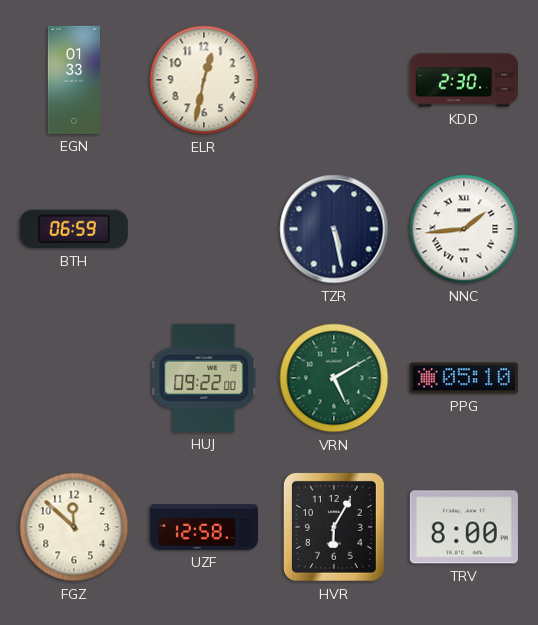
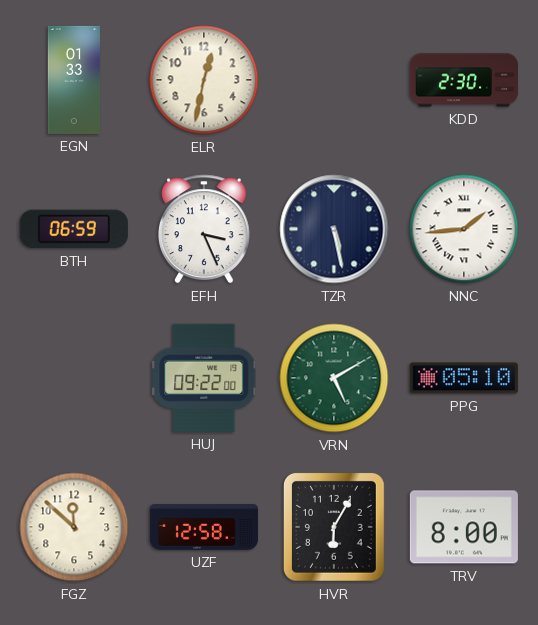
EFH: none -> 3:26 (204, 229)
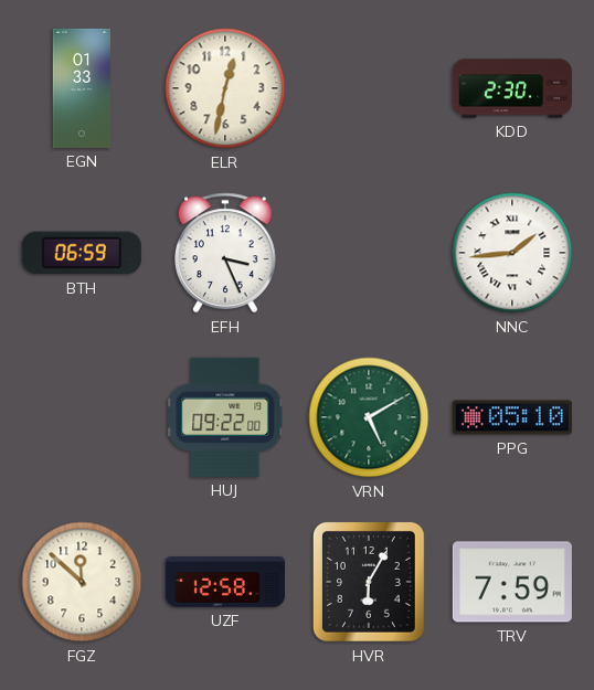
TZR: 5:28 -> none (334, 229)
TRV: 8:00 -> 7:59 (512, 582)
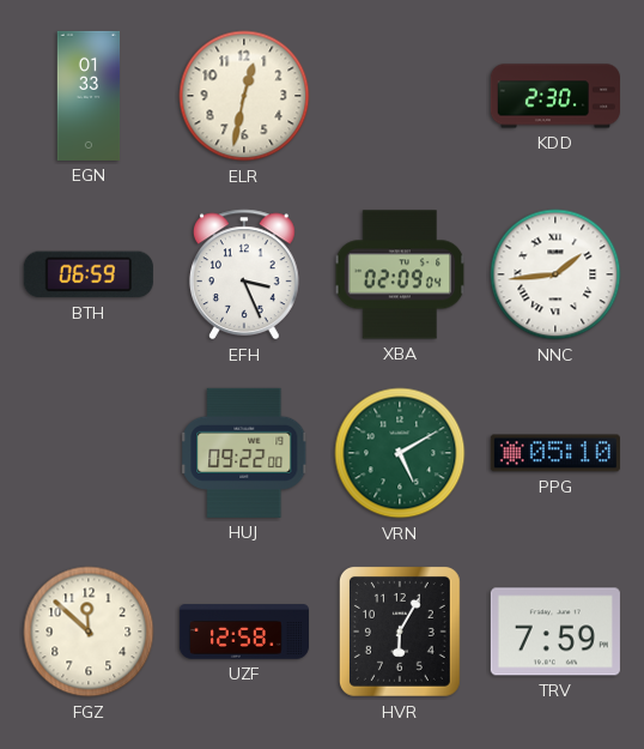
XBA: none -> 02:09 (400, 274)
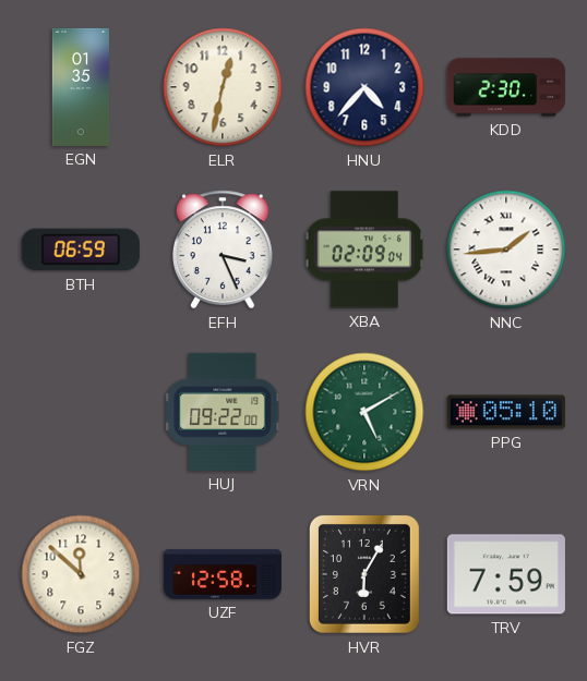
EGN: 01:33 -> 01:35 (81, 87)
HNU: none -> 4:37 (364, 87)
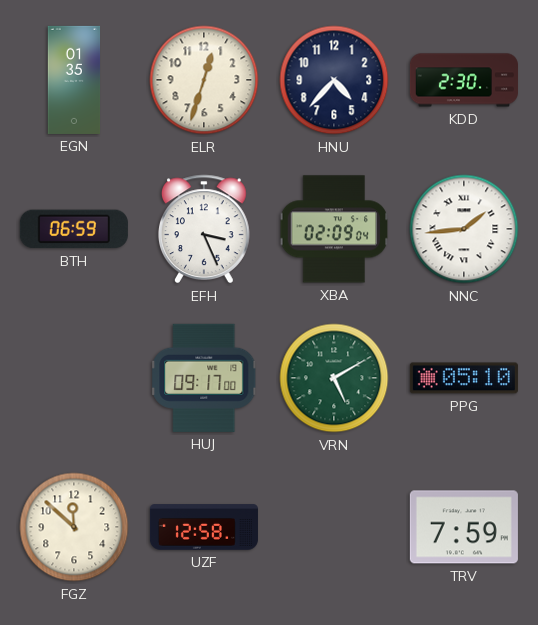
ELR: 12:32 -> 12:33 (204, 80)
HUJ: 09:22 -> 09:17 (204, 378)
HVR: 6:05 -> none (364, 574)
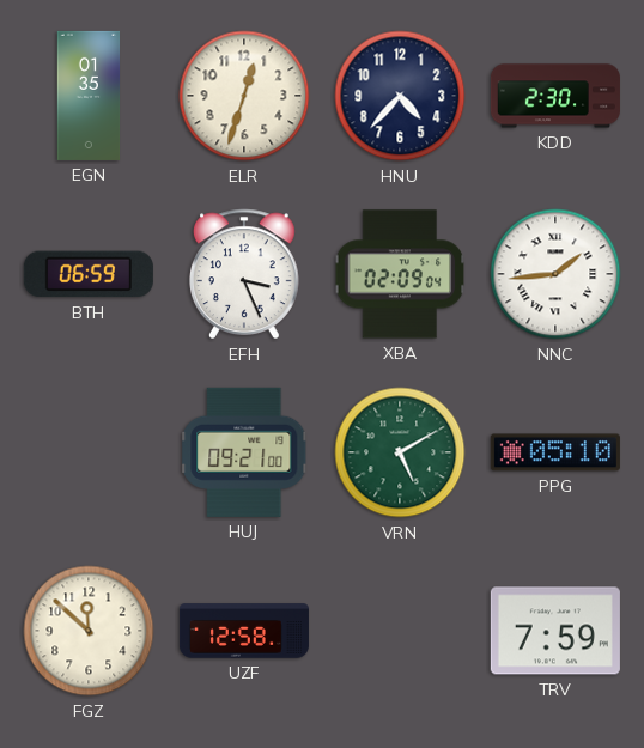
HUJ: 09:17 -> 09:21 (244, 452)
